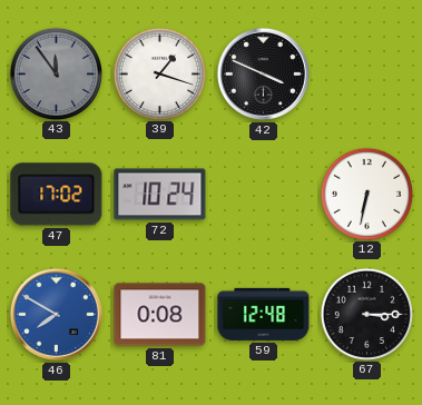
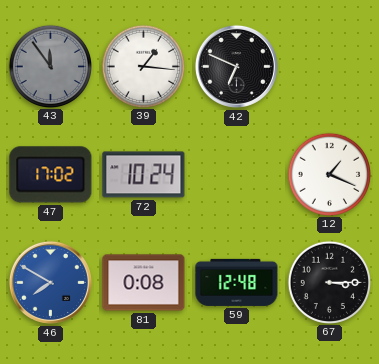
39: 1:18 -> 1:16 (143, 66)
42: 3:49 -> 6:49 (236, 66)
12: 6:32 -> 1:19 (329, 174)
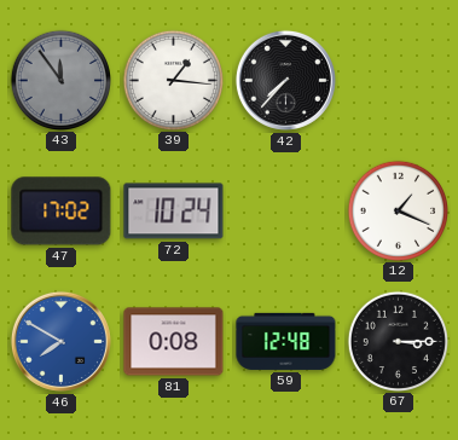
42: 6:49 -> 7:37 (285, 80)
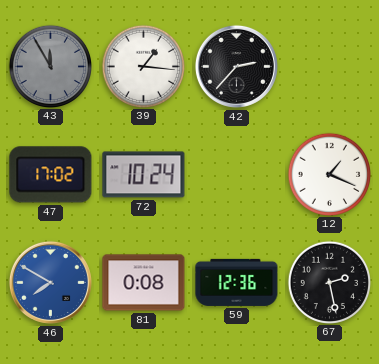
43: 11:54 -> 11:55 (50, 66)
42: 7:37 -> 2:37 (236, 66)
59: 12:48 -> 12:36 (237, 282)
67: 3:15 -> 2:28 (329, 282)
